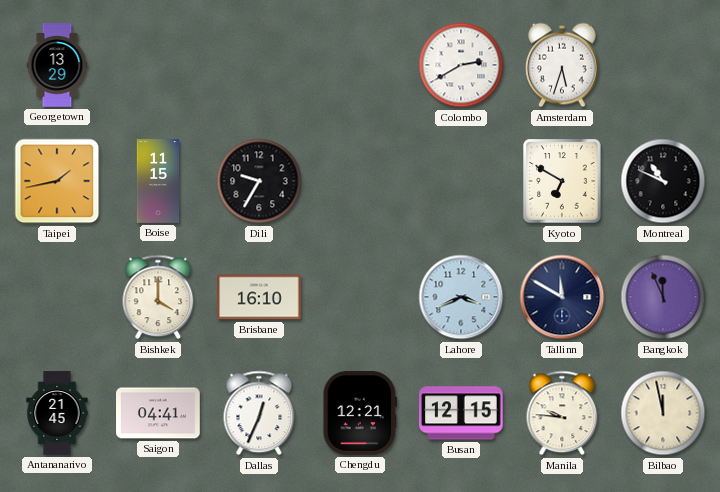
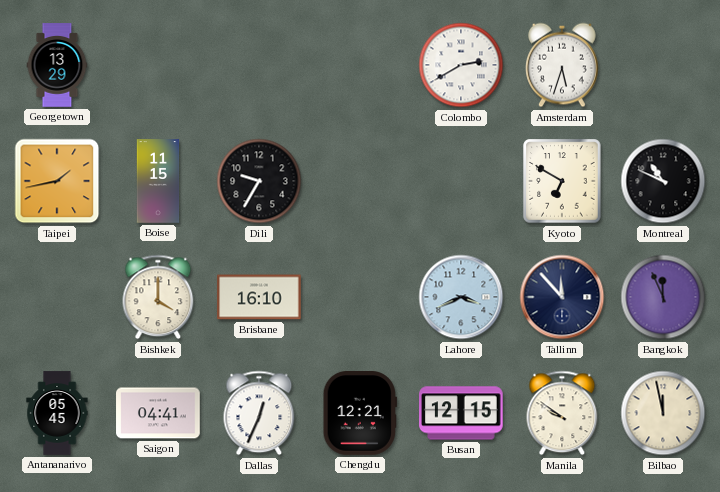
Tallinn: 11:50 -> 11:53 (562, 297)
Antananarivo: 21:45 -> 05:45 (57, 413)
Manila: 9:46 -> 9:51 (562, 413)
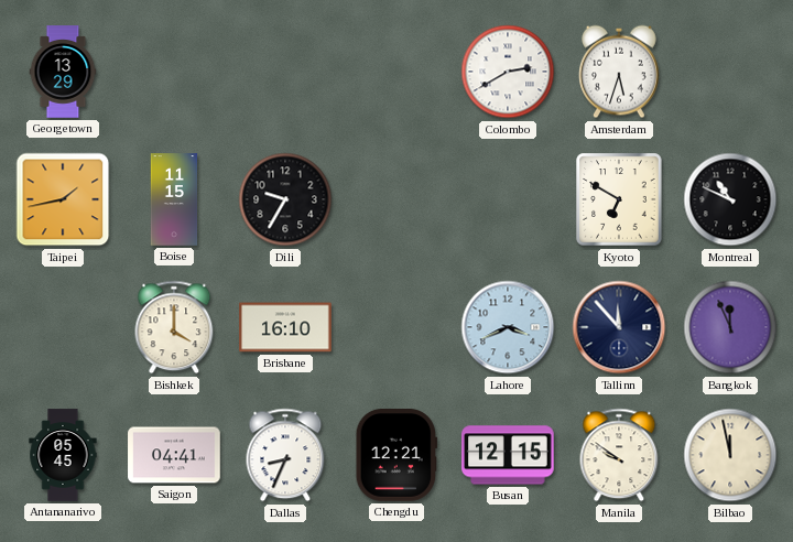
Dallas: 12:34 -> 8:34 (285, 455)
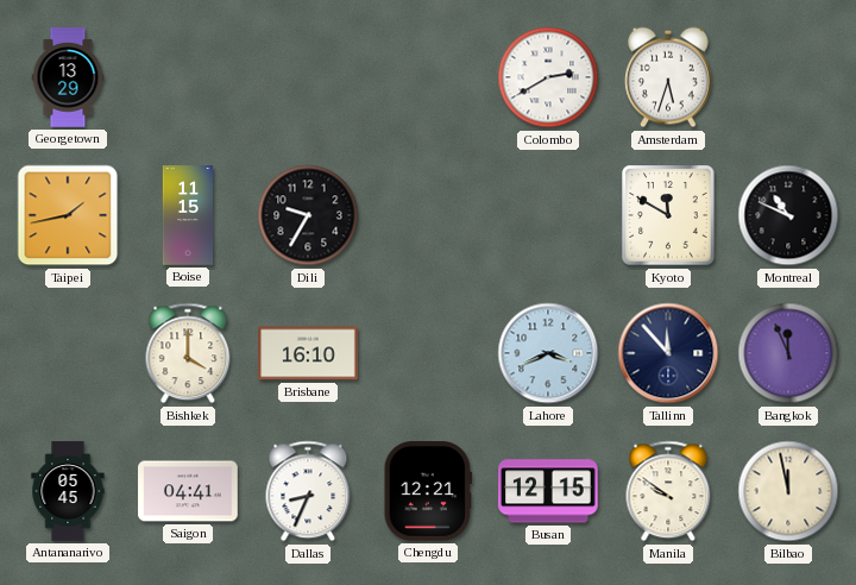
Kyoto: 6:50 -> 11:50 (668, 215)
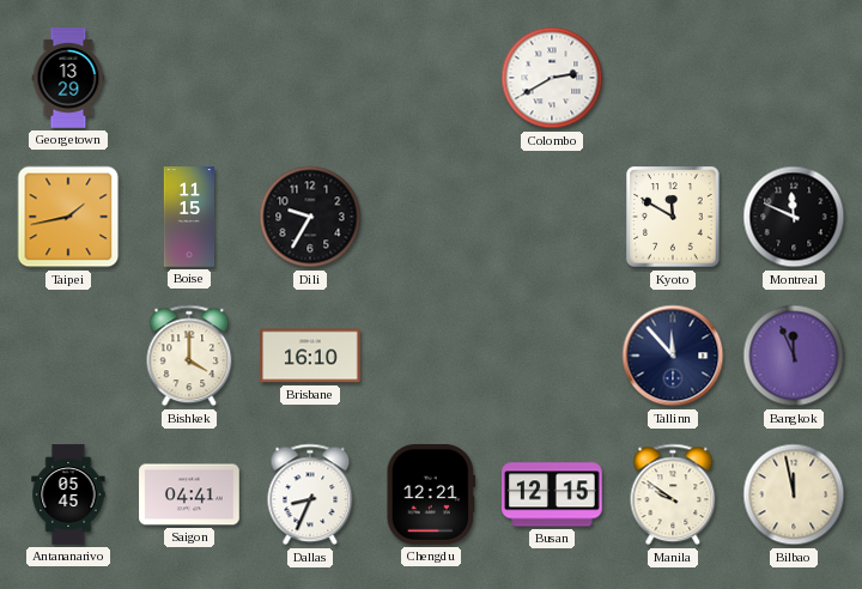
Amsterdam: 5:33 -> none (669, 77)
Montreal: 10:49 -> 11:49 (794, 217)
Lahore: 3:41 -> none (548, 353)
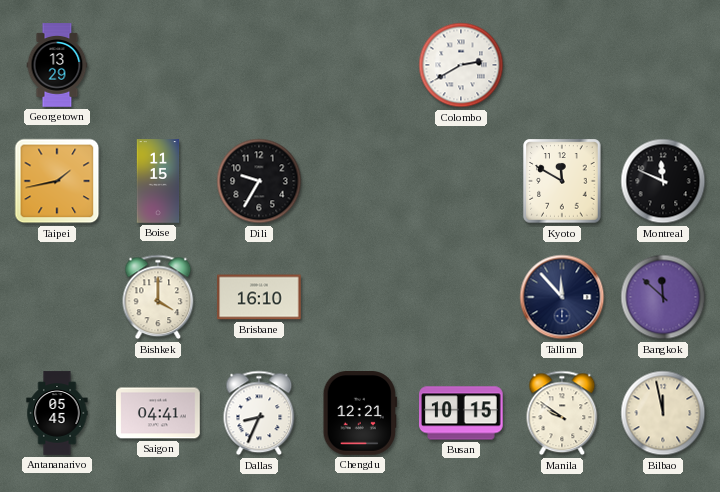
Bangkok: 11:56 -> 11:52 (663, 297)
Busan: 12:15 -> 10:15 (461, 413)
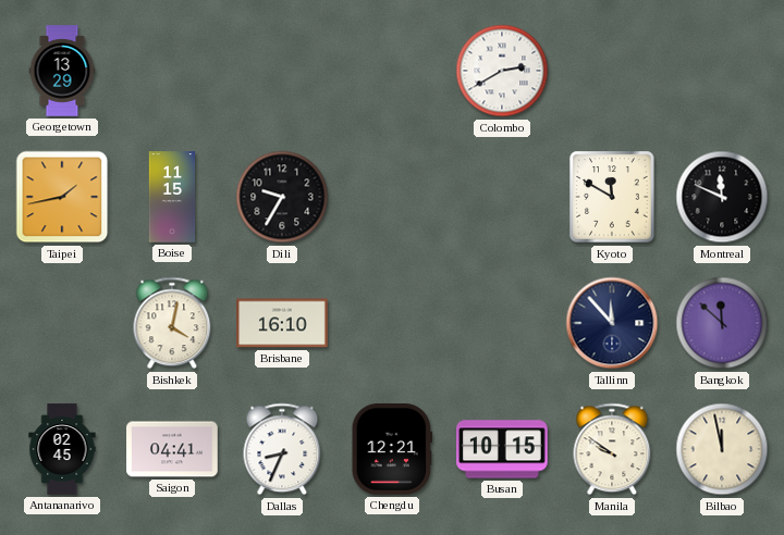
Bishkek: 4:00 -> 4:02 (172, 323)
Antananarivo: 05:45 -> 02:45 (62, 449)
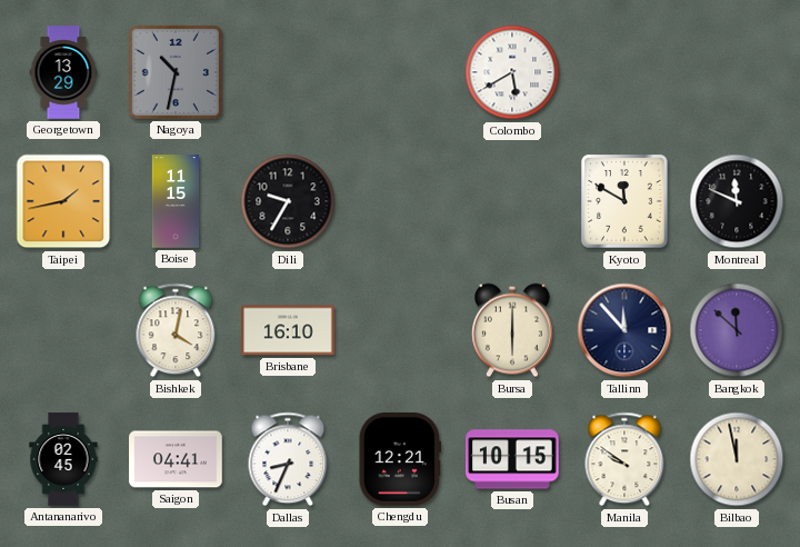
Nagoya: none -> 10:32 (176, 72)
Colombo: 2:40 -> 5:40 (512, 72)
Bursa: none -> 6:00 (513, 330)
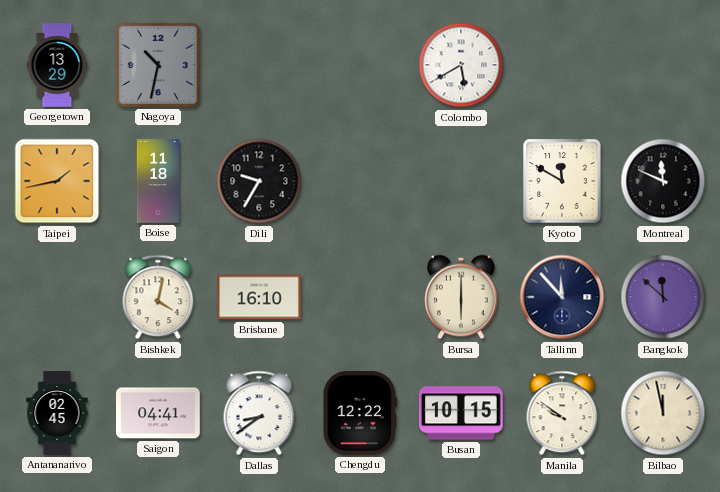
Boise: 11:15 -> 11:18 (158, 181)
Dallas: 8:34 -> 8:39 (259, 413)
Chengdu: 12:21 -> 12:22 (359, 414)
